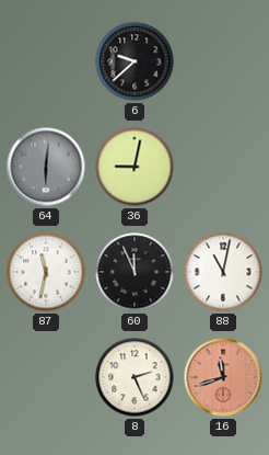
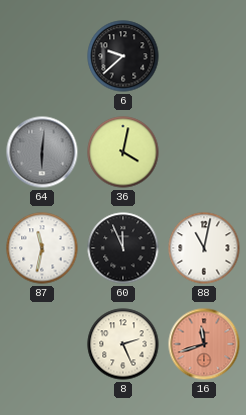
36: 9:02 -> 4:02 (123, 152)
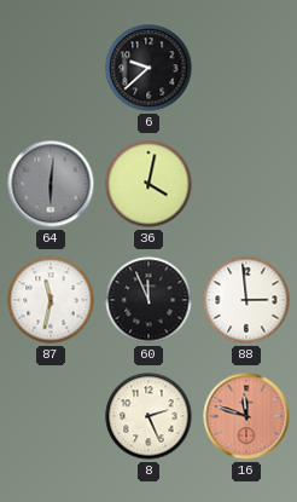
88: 11:02 -> 2:59 (246, 300)
16: 11:42 -> 11:48 (246, 416)
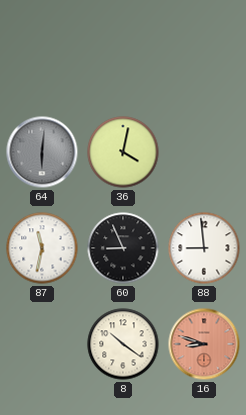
6: 9:38 -> none (148, 68)
60: 11:56 -> 8:56 (123, 248)
88: 2:59 -> 8:59 (204, 248)
8: 2:26 -> 10:21 (123, 344)
16: 11:48 -> 8:48 (204, 344)
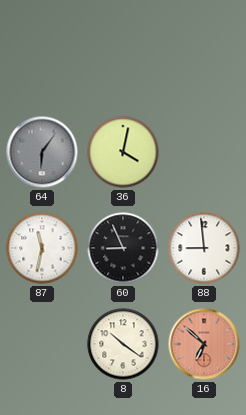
64: 6:01 -> 6:06 (42, 152)
16: 8:48 -> 6:52 (204, 344)
